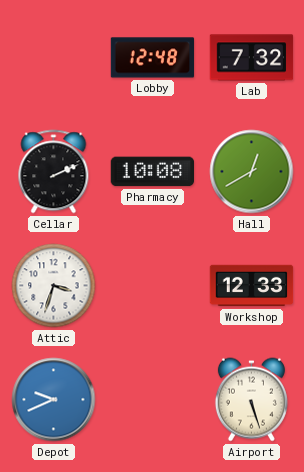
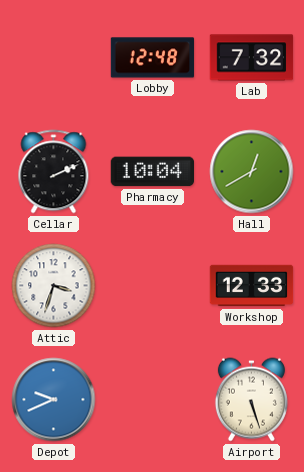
Pharmacy: 10:08 -> 10:04 (153, 172)
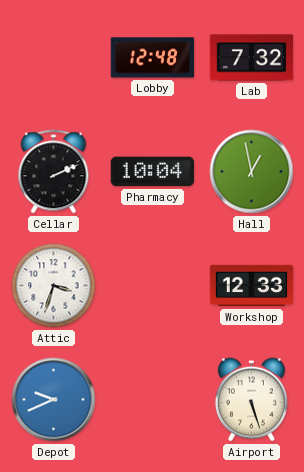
Hall: 12:40 -> 12:58 (252, 172)
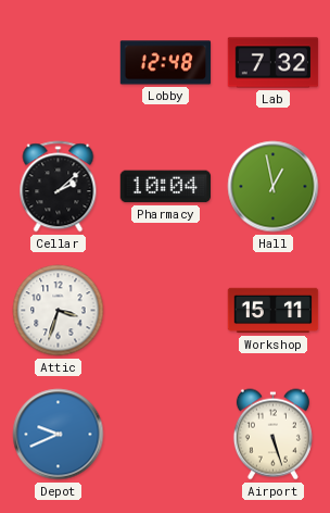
Cellar: 2:11 -> 2:08 (59, 187)
Workshop: 12:33 -> 15:11 (274, 311)
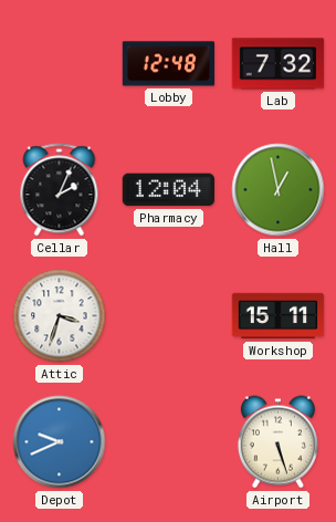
Cellar: 2:08 -> 2:04 (60, 190)
Pharmacy: 10:04 -> 12:04 (169, 190)
